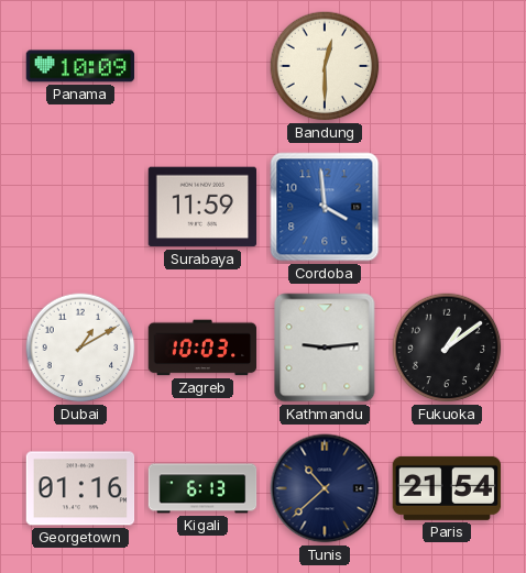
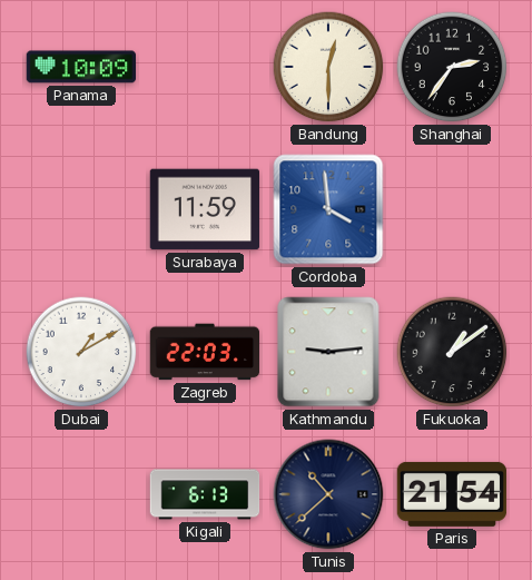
Shanghai: none -> 2:36 (452, 67)
Zagreb: 10:03 -> 22:03 (205, 352)
Georgetown: 01:16 -> none (80, 488)
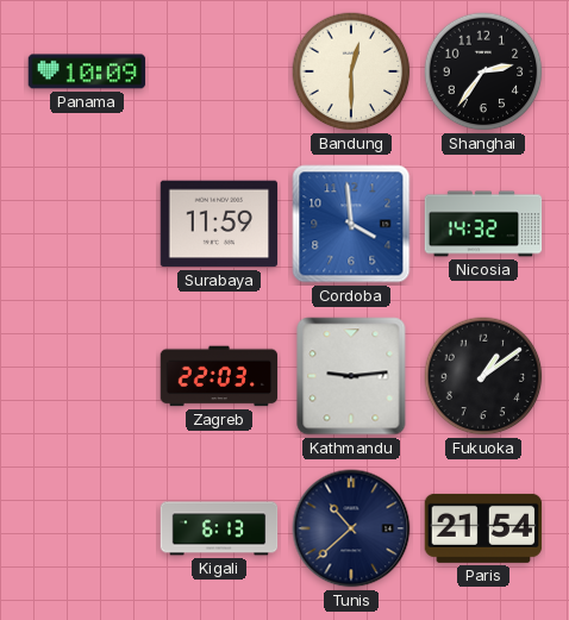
Nicosia: none -> 14:32 (483, 224)
Dubai: 1:10 -> none (81, 352)
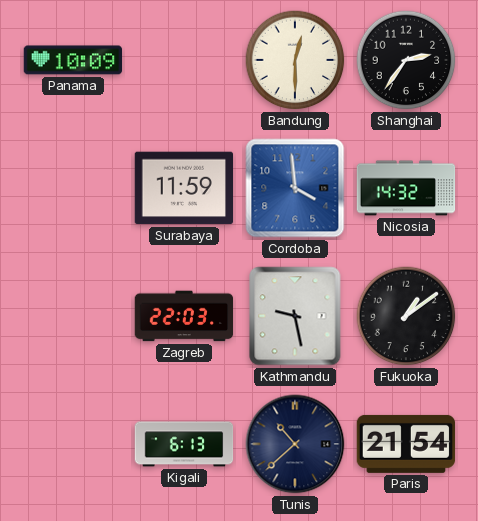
Kathmandu: 9:14 -> 9:28 (295, 316)
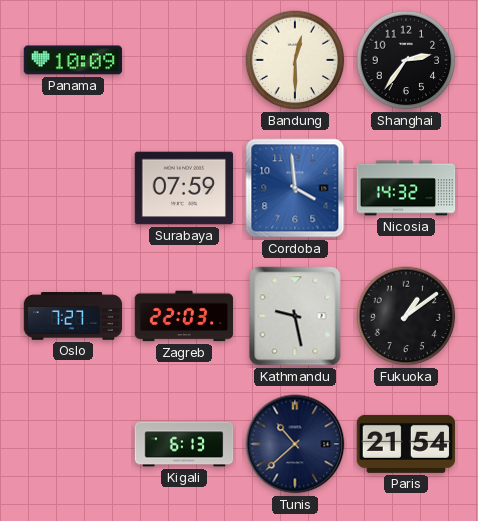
Surabaya: 11:59 -> 07:59 (184, 188)
Oslo: none -> 7:27 (73, 316)
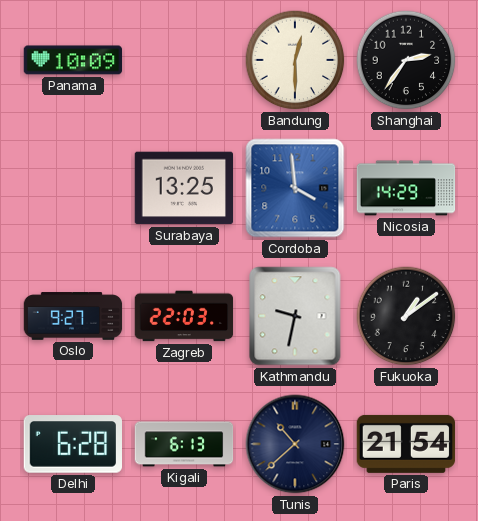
Surabaya: 07:59 -> 13:25 (184, 188)
Nicosia: 14:32 -> 14:29 (406, 188)
Oslo: 7:27 -> 9:27 (73, 316)
Kathmandu: 9:28 -> 9:32 (295, 316)
Delhi: none -> 6:28 (72, 444)
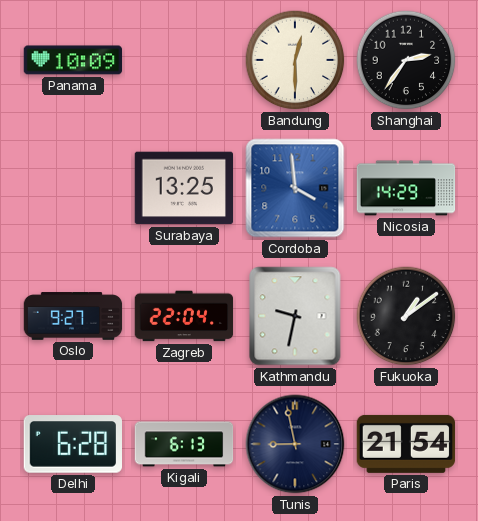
Zagreb: 22:03 -> 22:04 (184, 316)
Tunis: 10:38 -> 8:58 (295, 444)
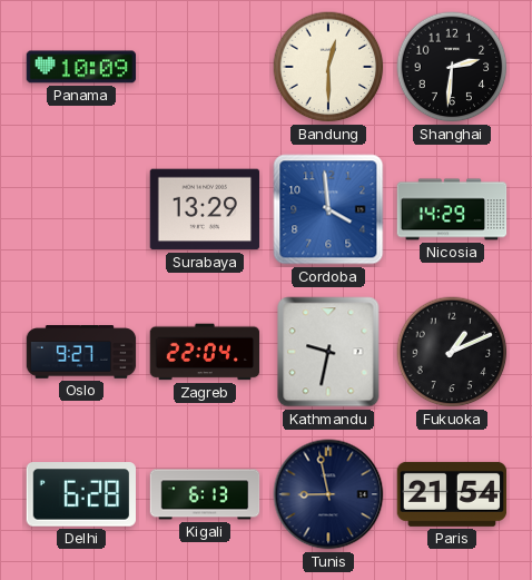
Shanghai: 2:36 -> 2:31 (452, 67)
Surabaya: 13:25 -> 13:29 (205, 209)
Fukuoka: 1:09 -> 1:11 (452, 352)
